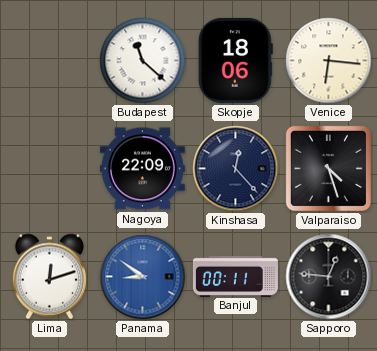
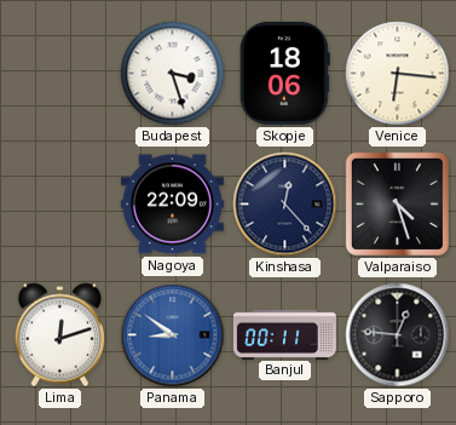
Budapest: 11:22 -> 3:27 (173, 74)
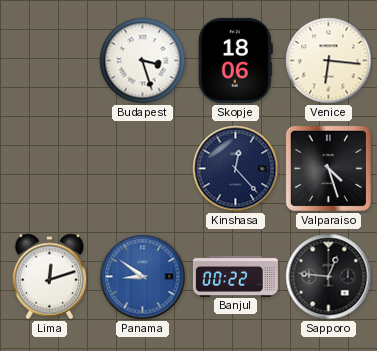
Nagoya: 22:09 -> none (172, 205)
Banjul: 00:11 -> 00:22 (235, 276)
